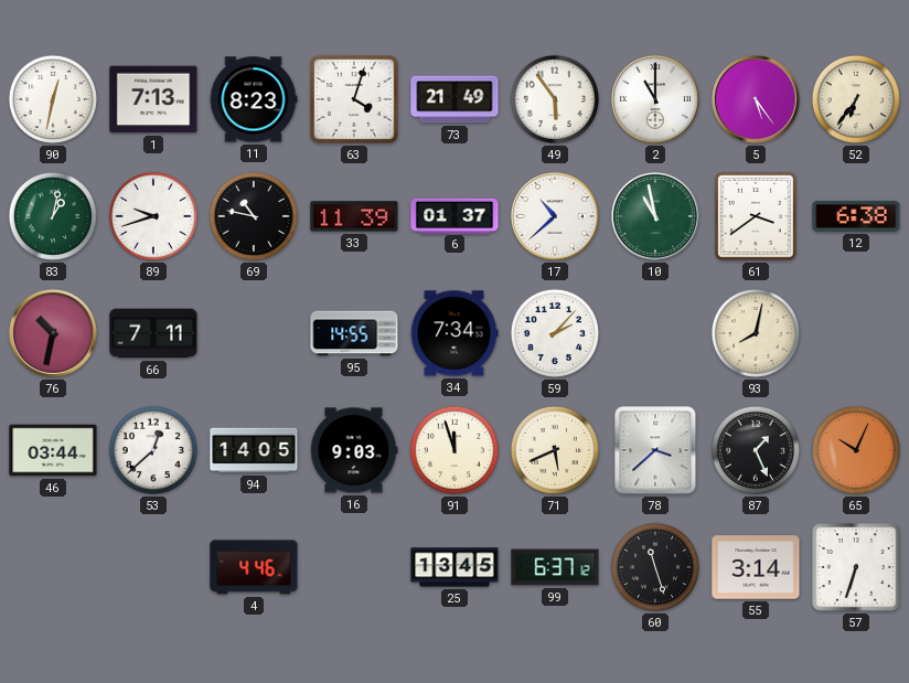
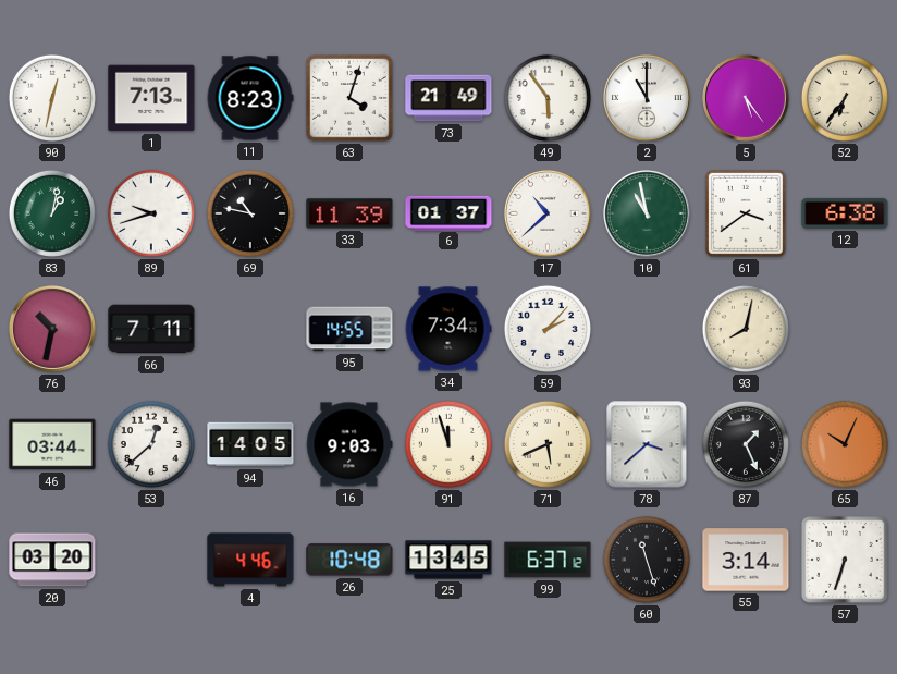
20: none -> 03:20 (52, 560)
26: none -> 10:48 (349, 560)
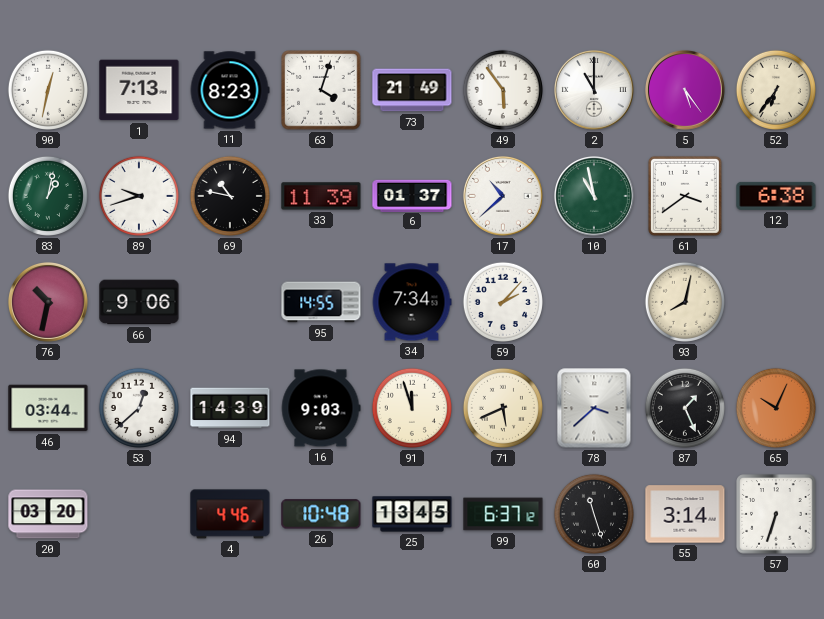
66: 7:11 -> 9:06 (139, 302)
94: 14:05 -> 14:39 (230, 408)
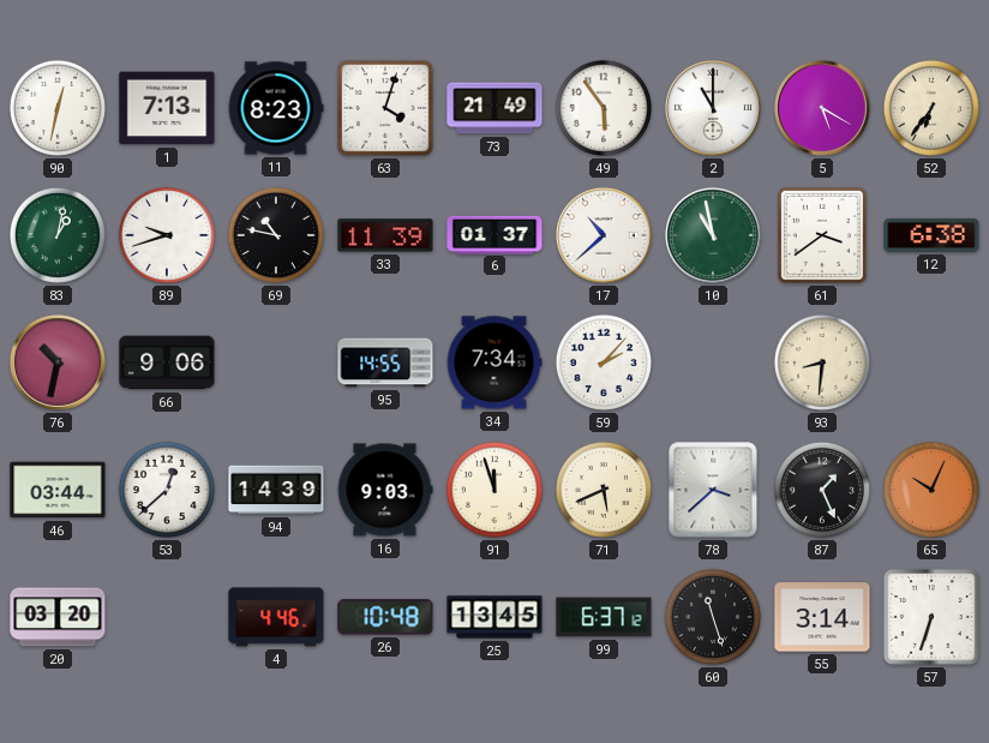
5: 5:24 -> 5:20 (822, 108)
93: 8:02 -> 8:31 (822, 362)
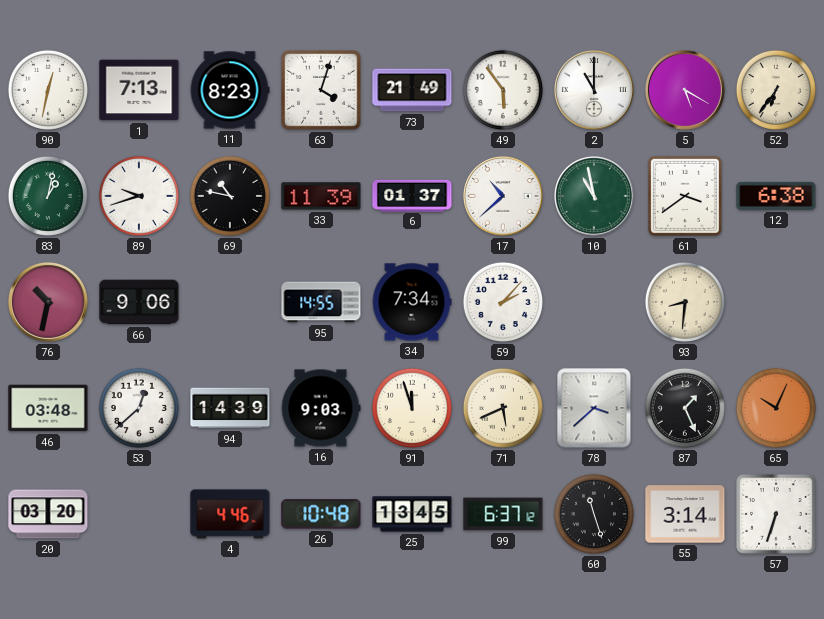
46: 03:44 -> 03:48 (48, 408)
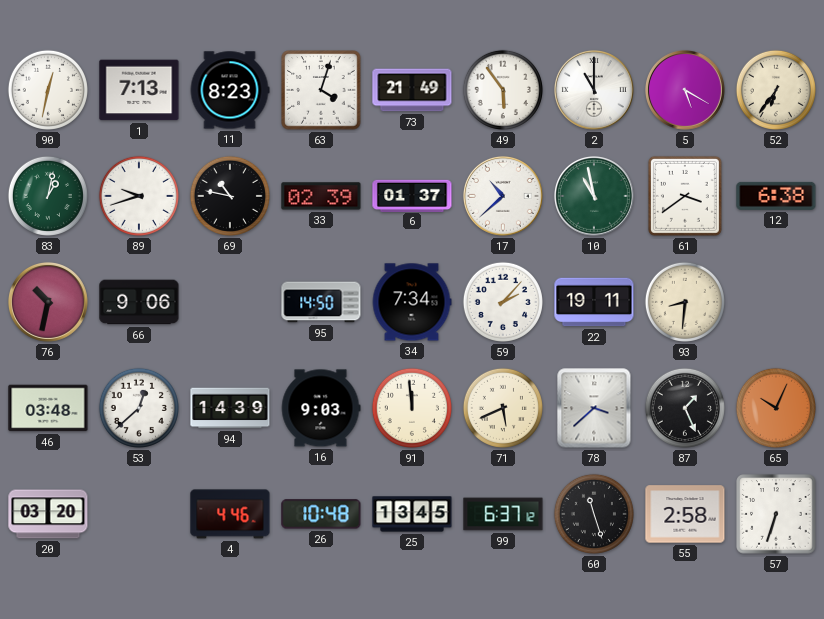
33: 11:39 -> 02:39 (321, 196)
95: 14:55 -> 14:50 (321, 302)
22: none -> 19:11 (594, 302)
91: 11:57 -> 11:59 (412, 408)
55: 3:14 -> 2:58 (685, 514)
